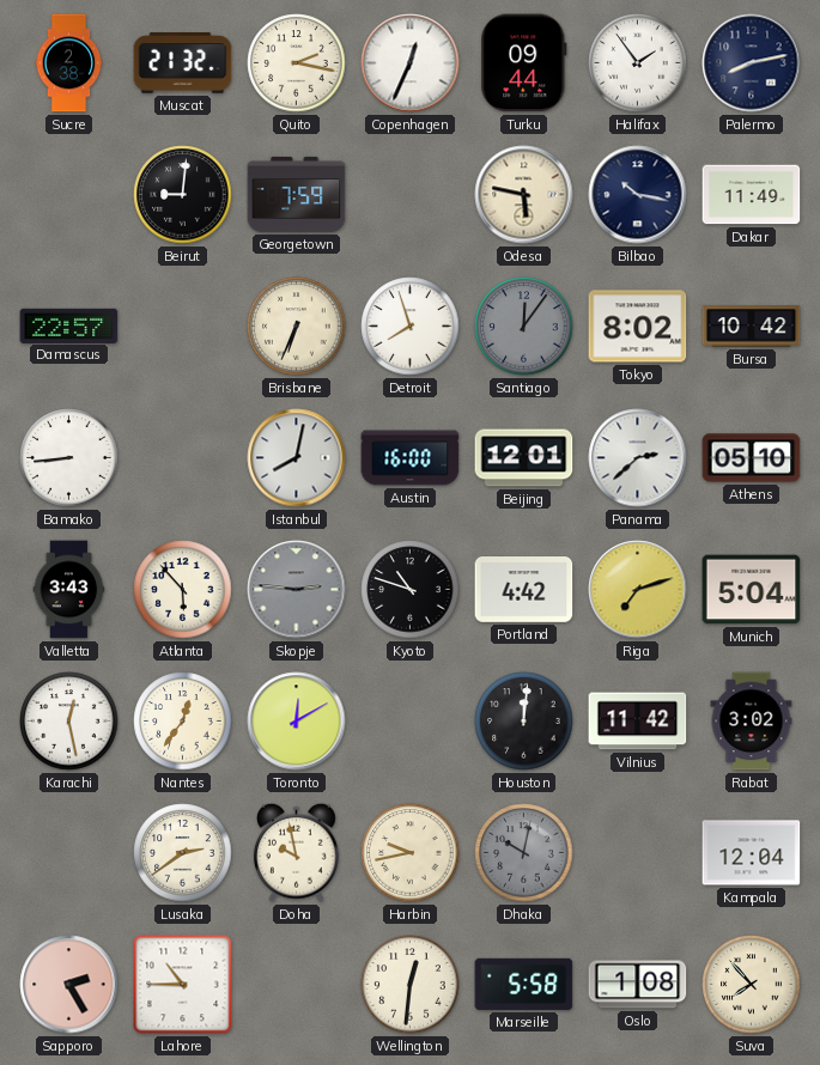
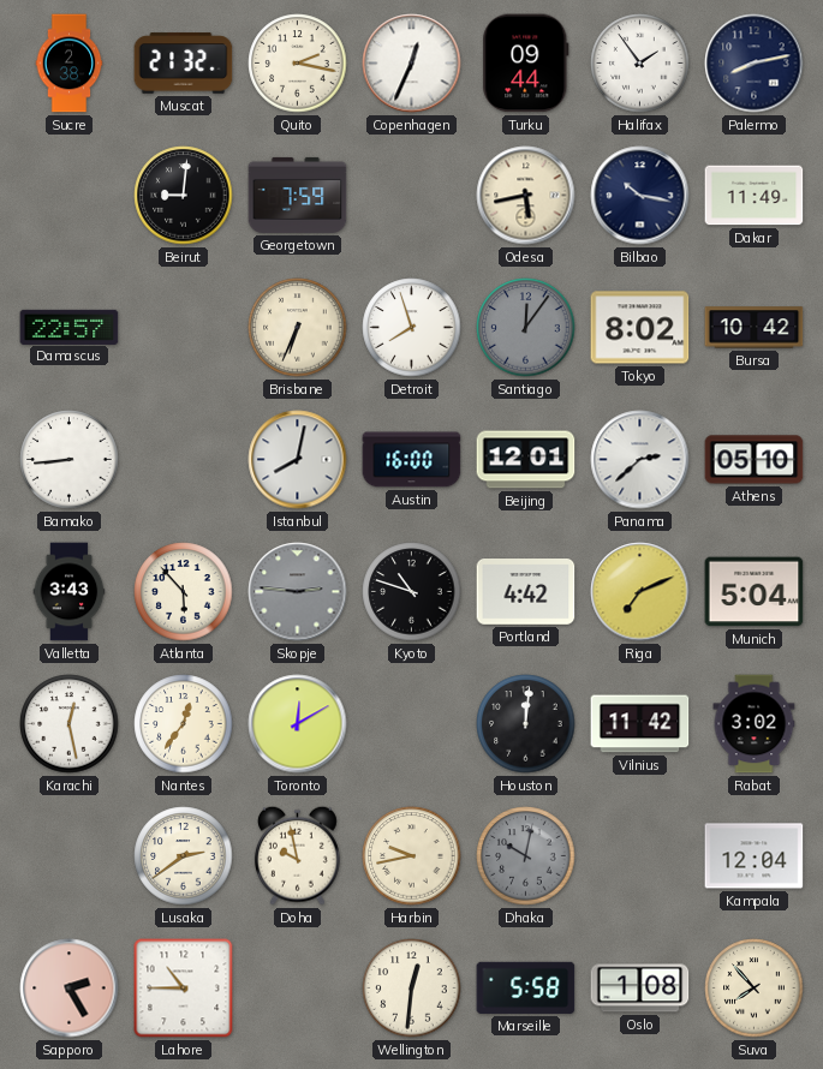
Odesa: 5:47 -> 5:43 (526, 196)
Riga: 7:12 -> 7:11 (640, 592)
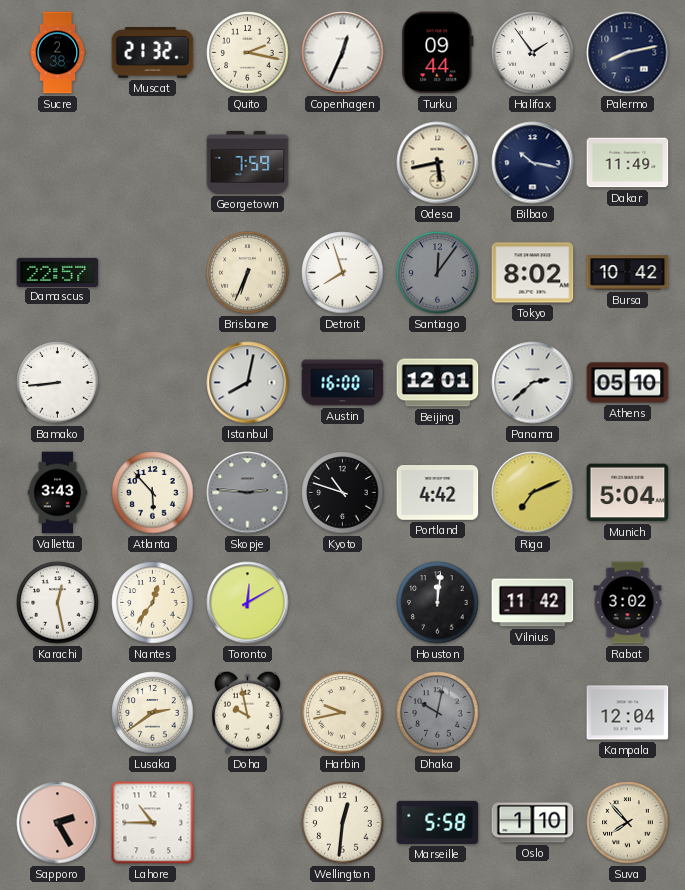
Beirut: 9:01 -> none (184, 196)
Oslo: 1:08 -> 1:10 (533, 823)
